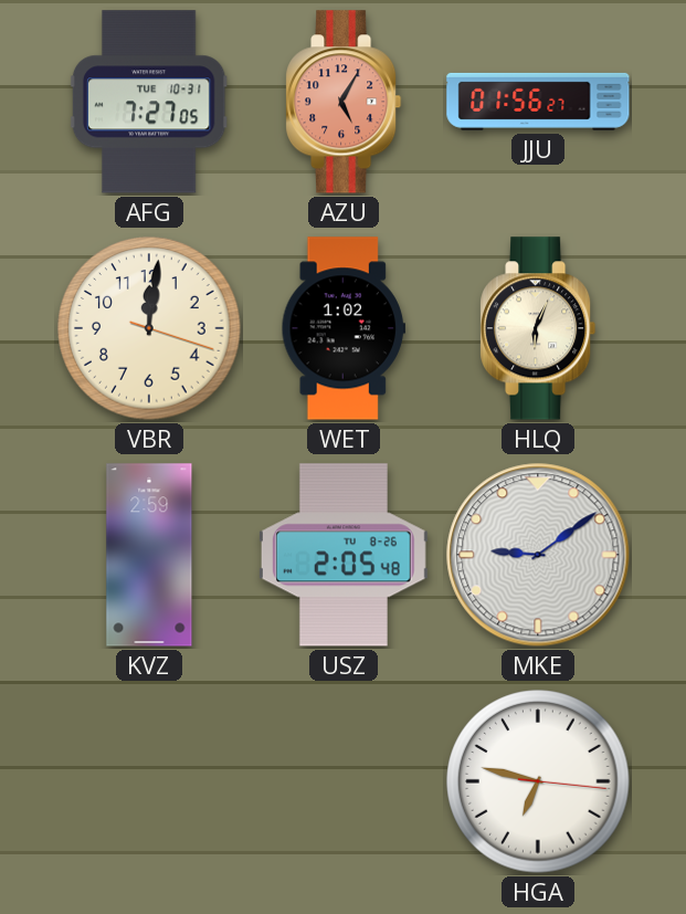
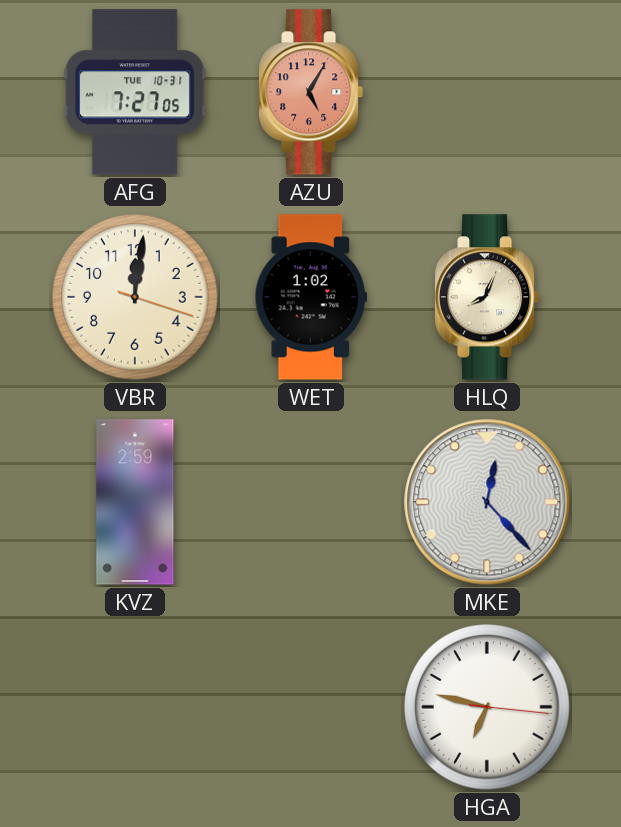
JJU: 01:56 -> none (538, 102)
HLQ: 6:04 -> 8:04 (488, 297)
USZ: 2:05 -> none (344, 555)
MKE: 9:09 -> 12:23 (487, 502)
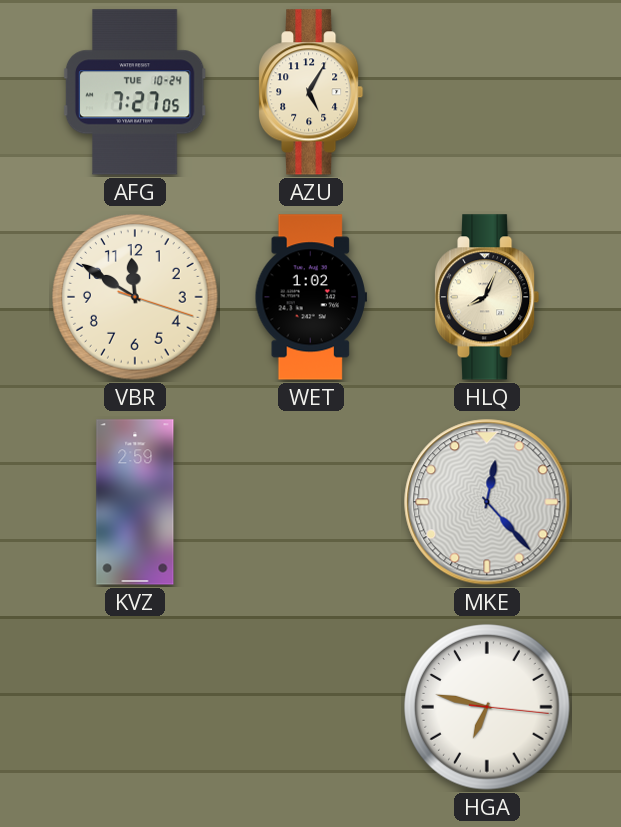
AFG date: TUE 10-31 -> TUE 10-24 (135, 92)
AZU dial: salmon -> cream (312, 92)
VBR: 12:01 -> 11:50 (135, 297)
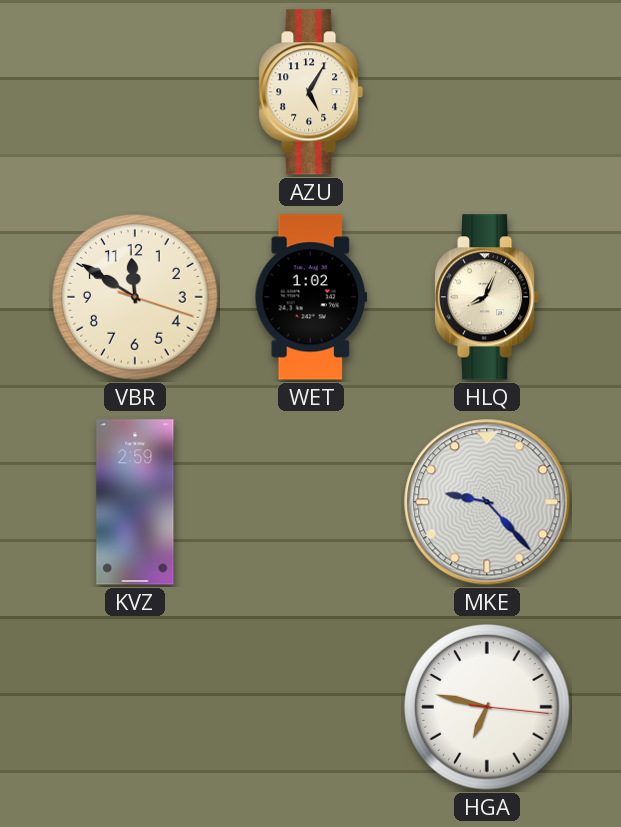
AFG: 7:27 -> none (135, 92)
MKE: 12:23 -> 9:23 (487, 502)
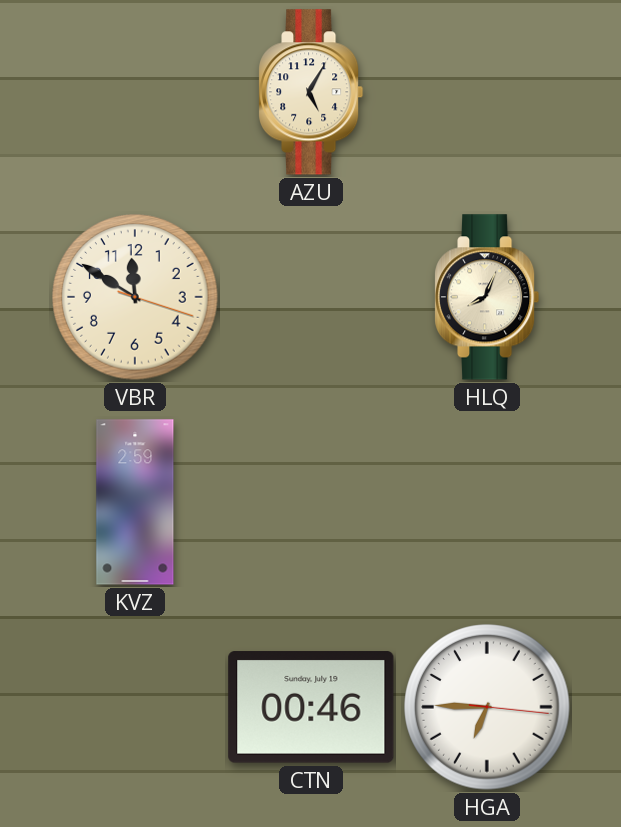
WET: 1:02 -> none (310, 297)
MKE: 9:23 -> none (487, 502)
CTN: none -> 00:46 (311, 707)
HGA: 6:47 -> 6:45 (487, 707)
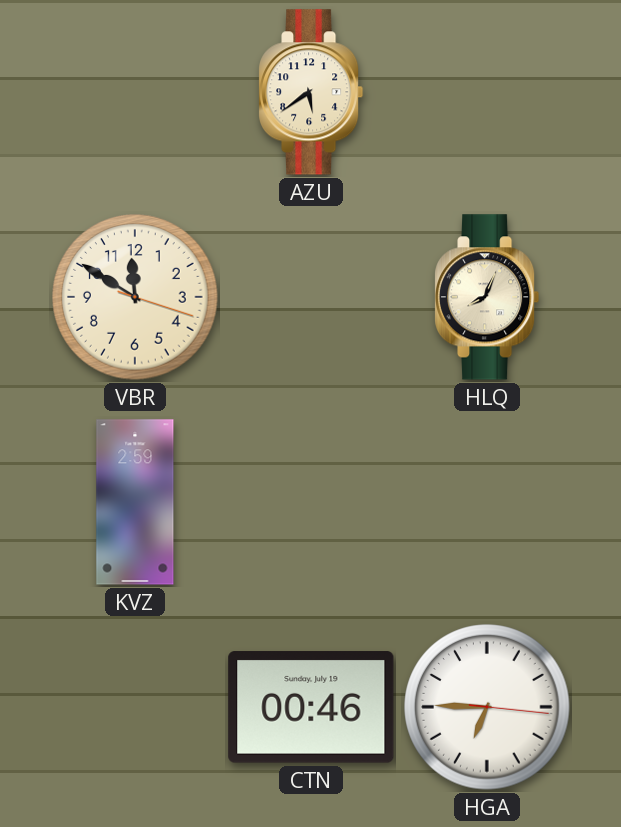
AZU: 5:05 -> 5:39 (312, 92)
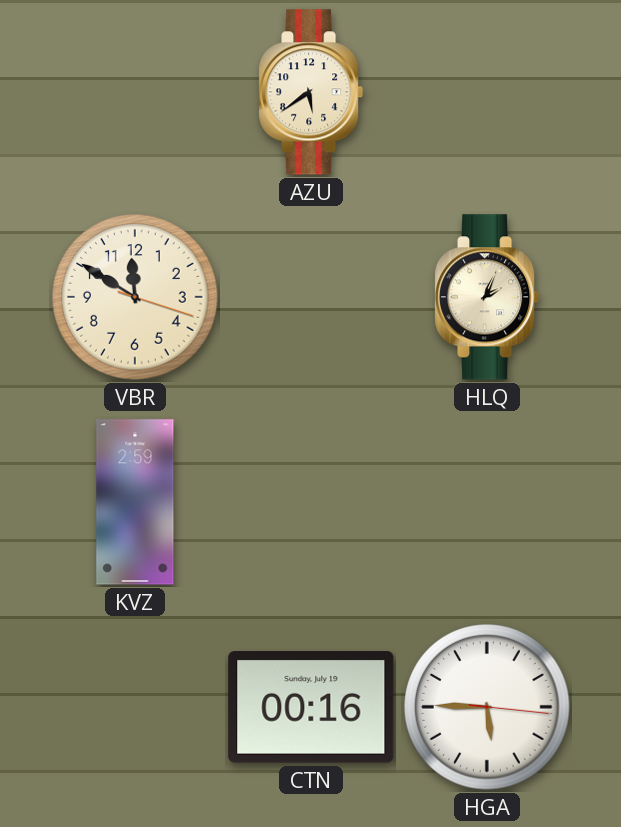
HLQ: 8:04 -> 2:04 (488, 297)
CTN: 00:46 -> 00:16 (311, 707)
HGA: 6:45 -> 5:45 (487, 707)
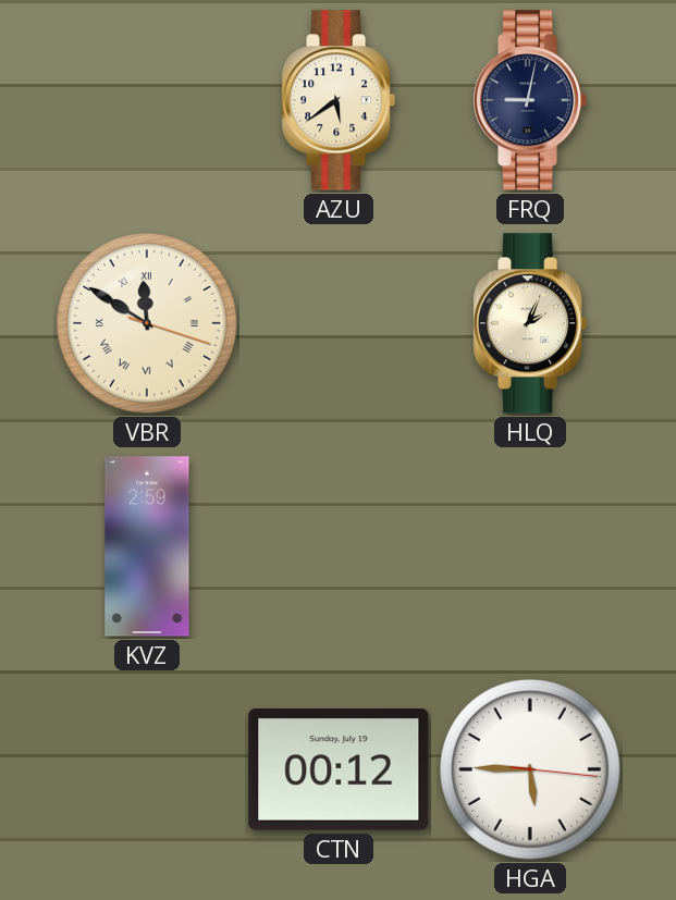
FRQ: none -> 9:02 (531, 100)
VBR numerals: Arabic -> Roman (147, 323)
CTN: 00:16 -> 00:12 (339, 769)
